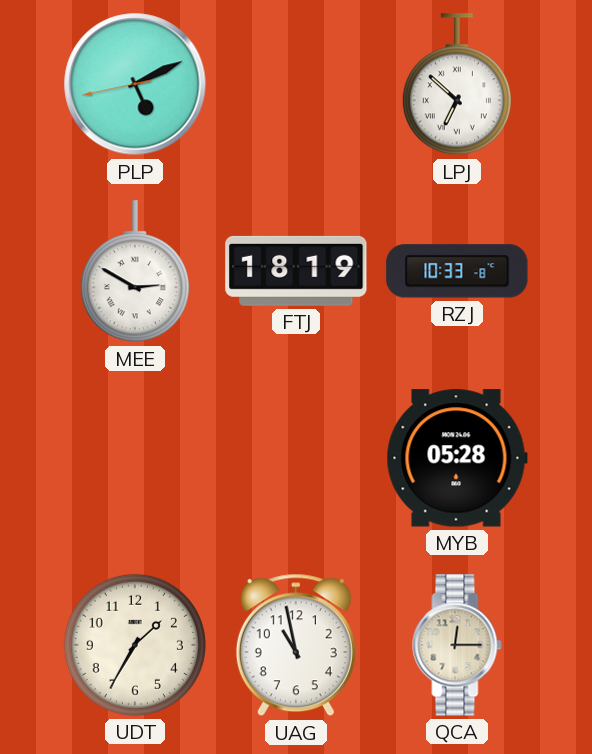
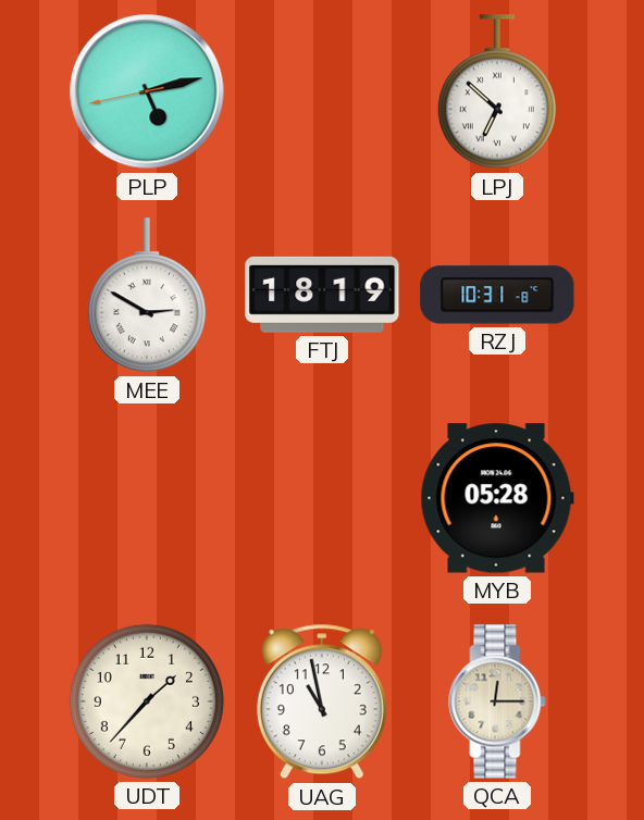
PLP: 5:10 -> 5:12 (147, 91)
RZJ: 10:33 -> 10:31 (497, 295)
UDT: 1:35 -> 1:37 (147, 701)
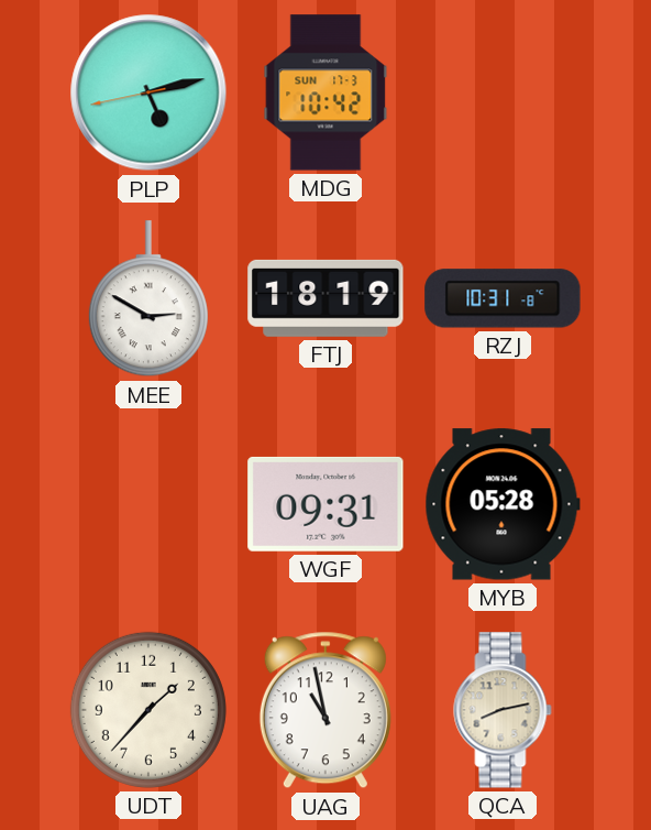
MDG: none -> 10:42 (325, 92)
LPJ: 6:52 -> none (497, 92)
WGF: none -> 09:31 (325, 504)
QCA: 12:15 -> 8:13 (503, 710)
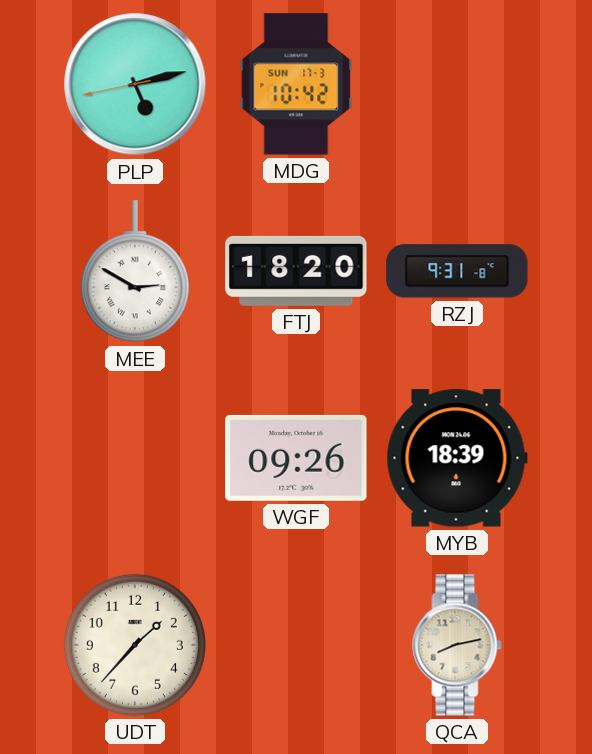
FTJ: 18:19 -> 18:20 (296, 271)
RZJ: 10:31 -> 9:31 (457, 271)
WGF: 09:31 -> 09:26 (296, 458)
MYB: 05:28 -> 18:39 (457, 458)
UAG: 10:58 -> none (325, 710)
